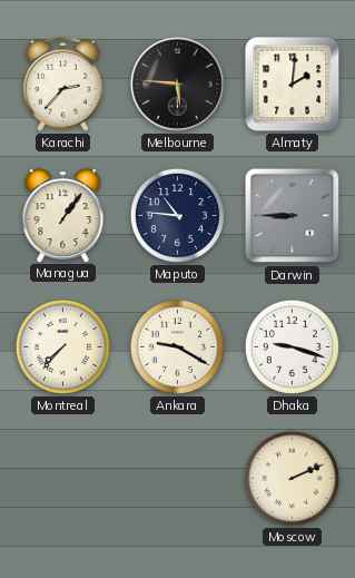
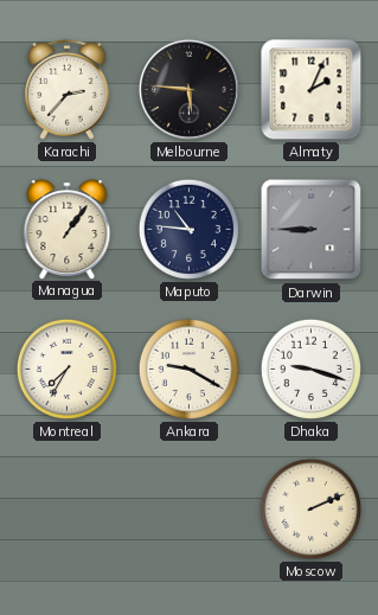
Almaty: 2:01 -> 2:04 (312, 90)
Montreal: 7:37 -> 7:35 (66, 369)
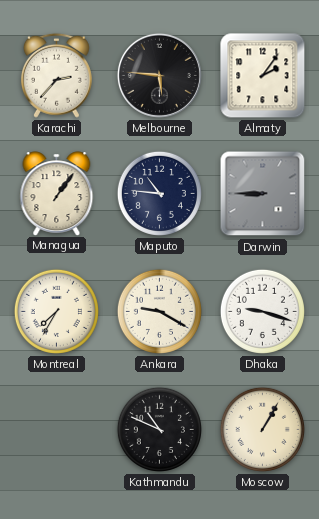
Almaty: 2:04 -> 2:06 (263, 76)
Kathmandu: none -> 10:49 (159, 429)
Moscow: 2:11 -> 1:05 (262, 429)
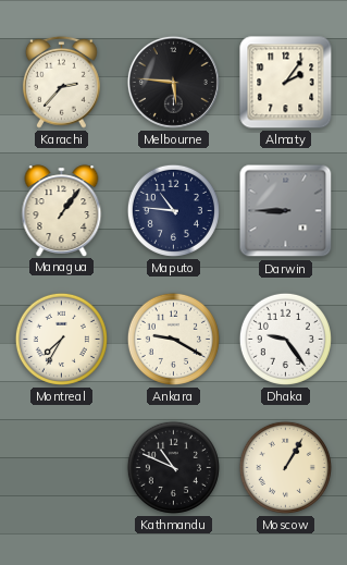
Dhaka: 9:18 -> 9:24 (285, 339)
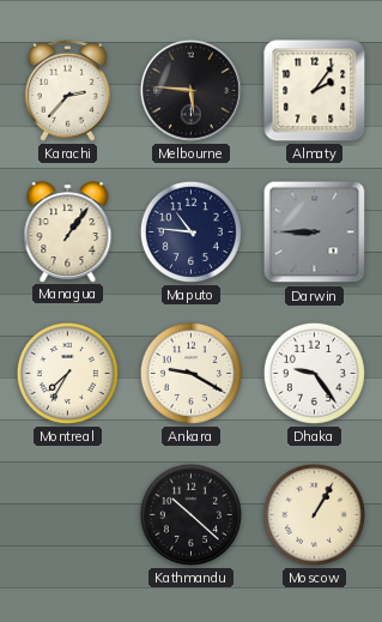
Kathmandu: 10:49 -> 10:22 (190, 514)
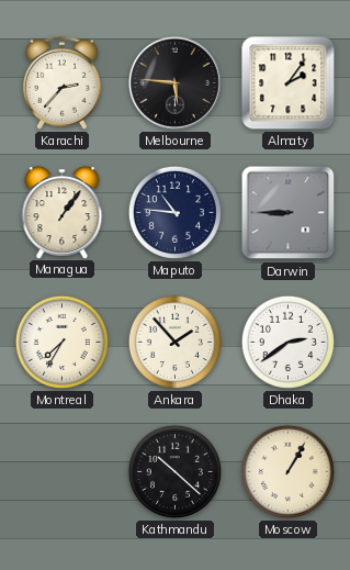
Ankara: 9:20 -> 1:53 (174, 342)
Dhaka: 9:24 -> 2:39 (287, 342)
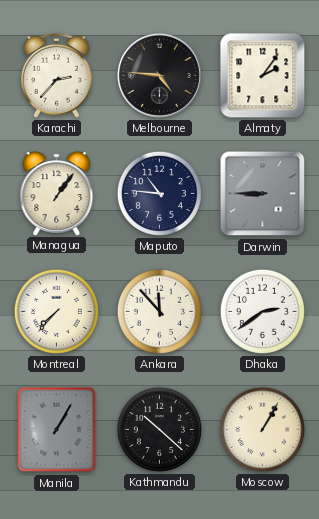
Melbourne: 5:46 -> 4:46 (159, 75)
Montreal: 7:35 -> 7:37 (56, 311)
Ankara: 1:53 -> 11:53 (159, 311)
Manila: none -> 1:05 (57, 430)
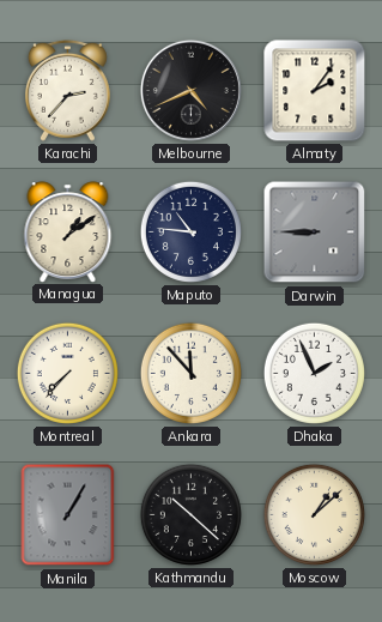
Melbourne: 4:46 -> 4:41 (190, 90)
Managua: 1:06 -> 1:09 (68, 231)
Dhaka: 2:39 -> 1:56 (314, 373)
Moscow: 1:05 -> 1:08 (314, 514)
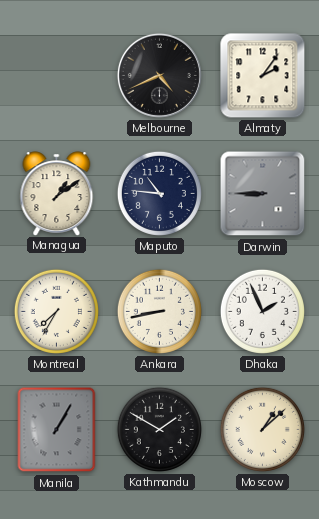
Karachi: 2:37 -> none (67, 90)
Montreal: 7:37 -> 7:35 (56, 311)
Ankara: 11:53 -> 8:43 (159, 311)
Kathmandu: 10:22 -> 1:50 (159, 429)
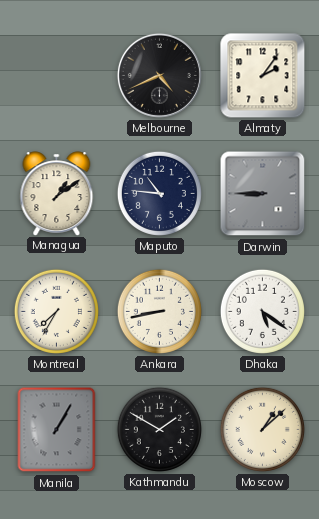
Dhaka: 1:56 -> 5:21 (262, 311)
